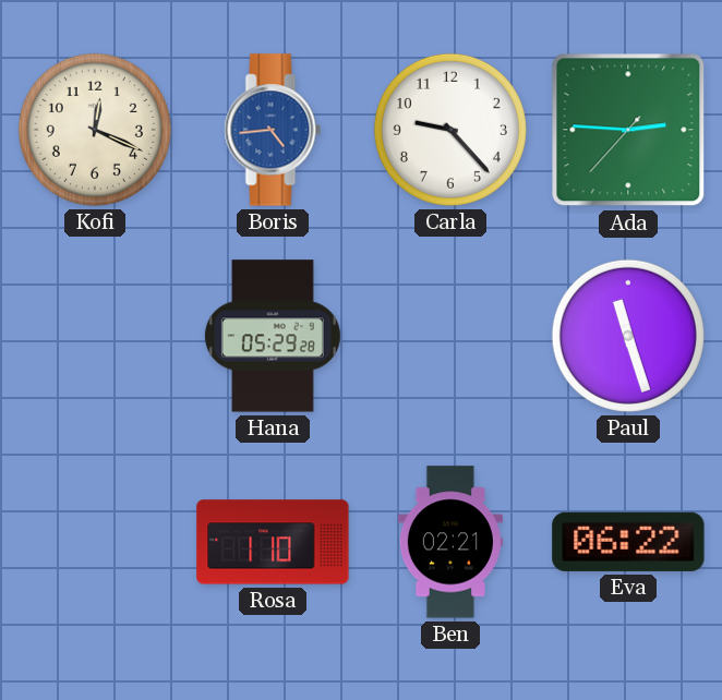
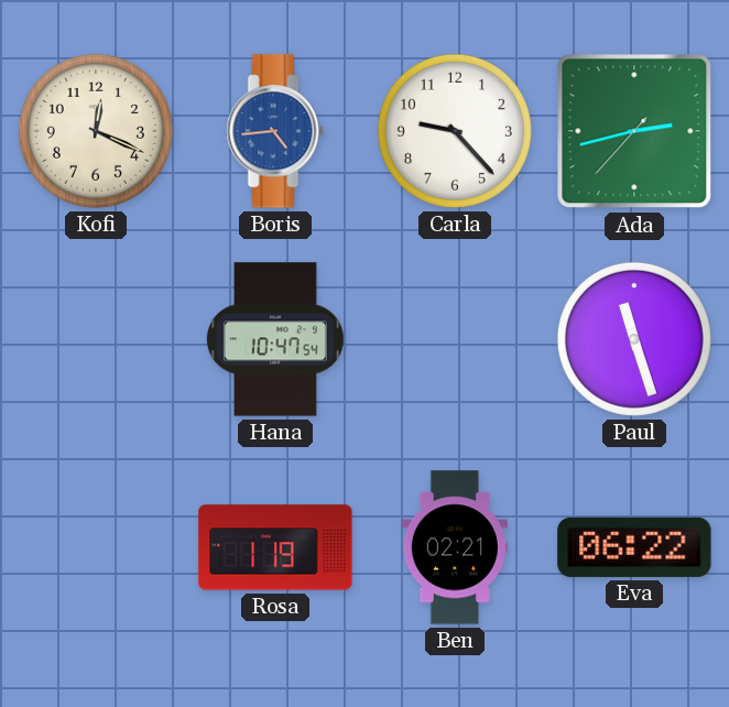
Ada: 2:45 -> 2:42 (634, 131)
Hana: 05:29 -> 10:47 (275, 339)
Rosa: 1:10 -> 1:19 (275, 547)
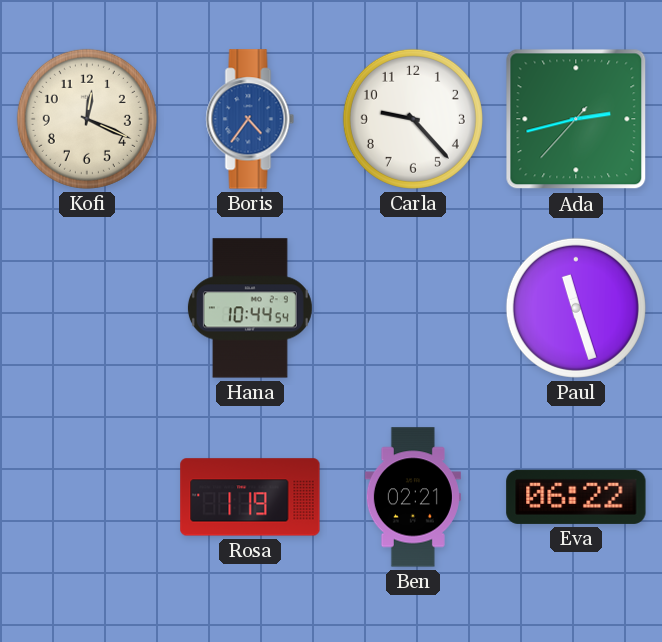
Boris: 4:44 -> 4:36 (250, 119)
Hana: 10:47 -> 10:44 (250, 308)
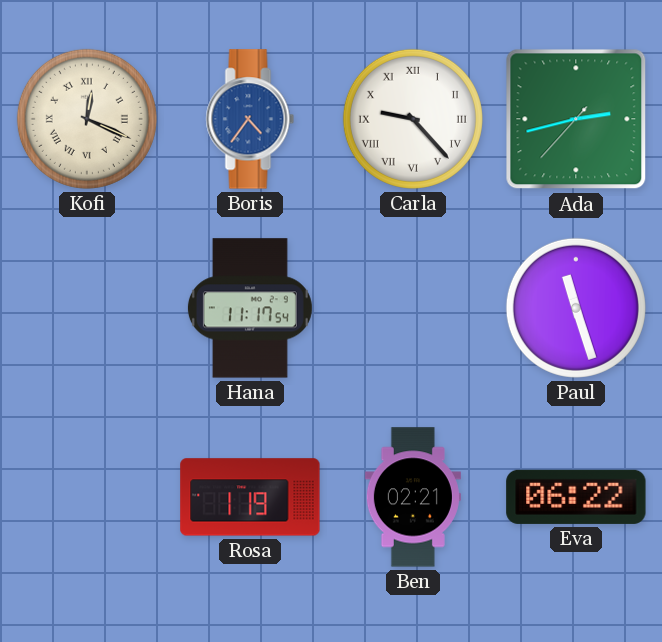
Kofi numerals: Arabic -> Roman (87, 119)
Carla numerals: Arabic -> Roman (413, 119)
Hana: 10:44 -> 11:17 (250, 308)
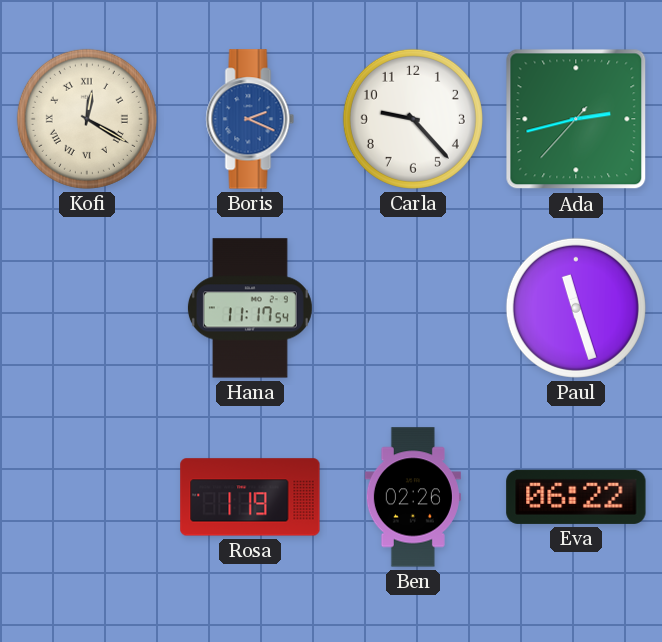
Kofi: 12:19 -> 12:20 (87, 119)
Boris: 4:36 -> 2:19 (250, 119)
Carla numerals: Roman -> Arabic (413, 119)
Ben: 02:21 -> 02:26 (413, 497)
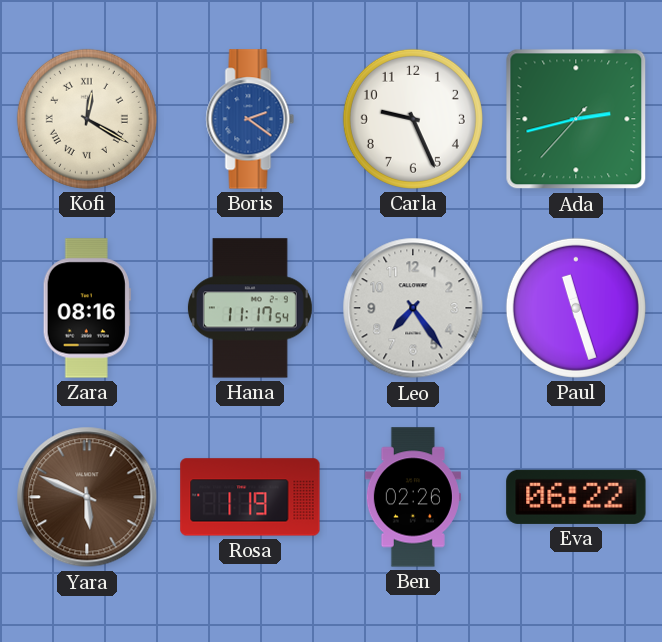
Boris: 2:19 -> 2:21 (250, 119)
Carla: 9:23 -> 9:26 (413, 119)
Zara: none -> 08:16 (87, 308)
Leo: none -> 7:24 (413, 308)
Yara: none -> 5:49 (87, 497)
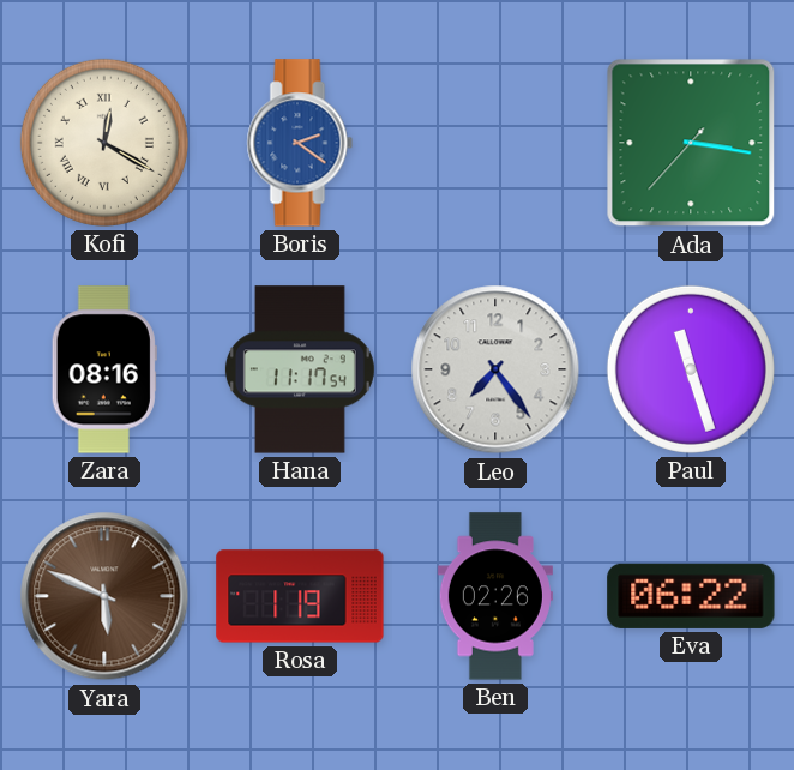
Carla: 9:26 -> none (413, 119)
Ada: 2:42 -> 3:16 (691, 143)
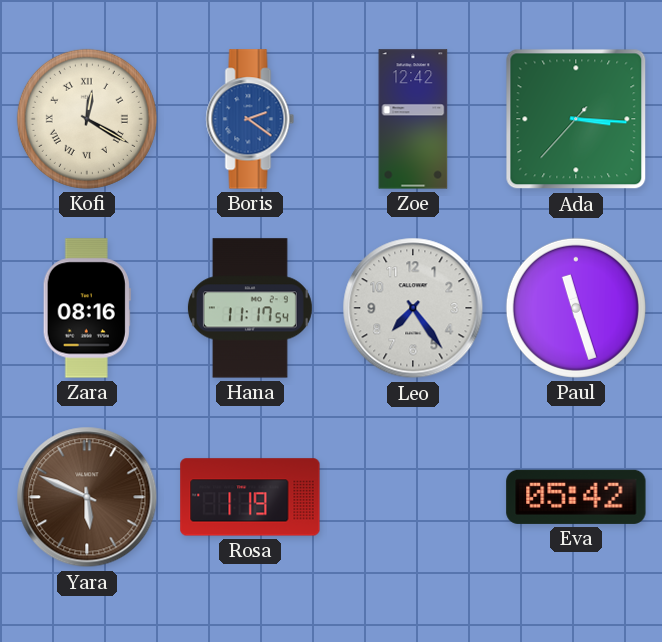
Zoe: none -> 12:42 (413, 119)
Ada: 3:16 -> 3:15 (576, 119)
Ben: 02:26 -> none (495, 596)
Eva: 06:22 -> 05:42 (576, 497)
